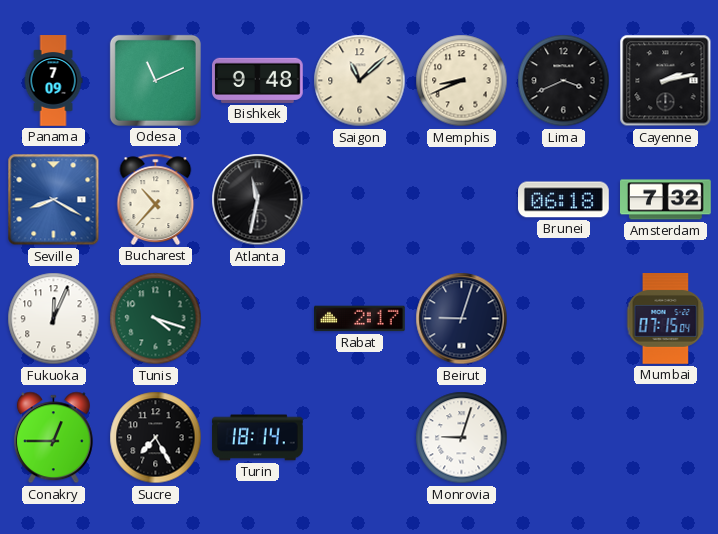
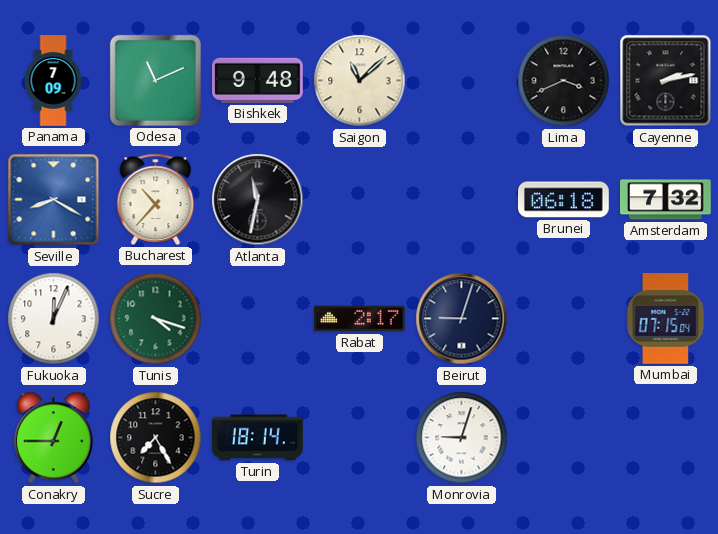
Memphis: 8:41 -> none (462, 81)
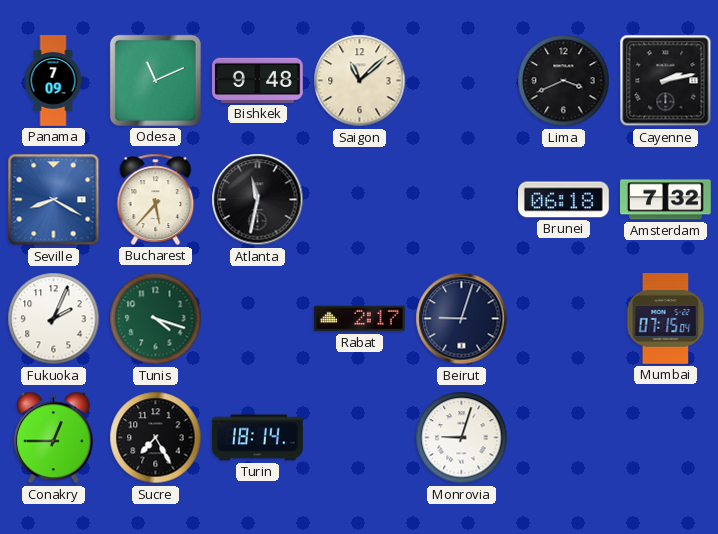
Bucharest: 10:37 -> 5:37 (156, 199)
Fukuoka: 12:04 -> 2:04 (54, 319)
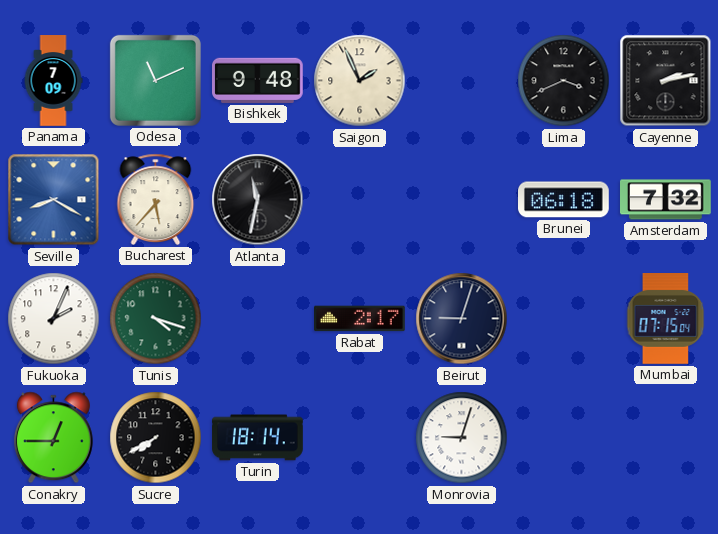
Saigon: 11:08 -> 1:56 (360, 81)
Sucre: 7:25 -> 7:40 (156, 438)
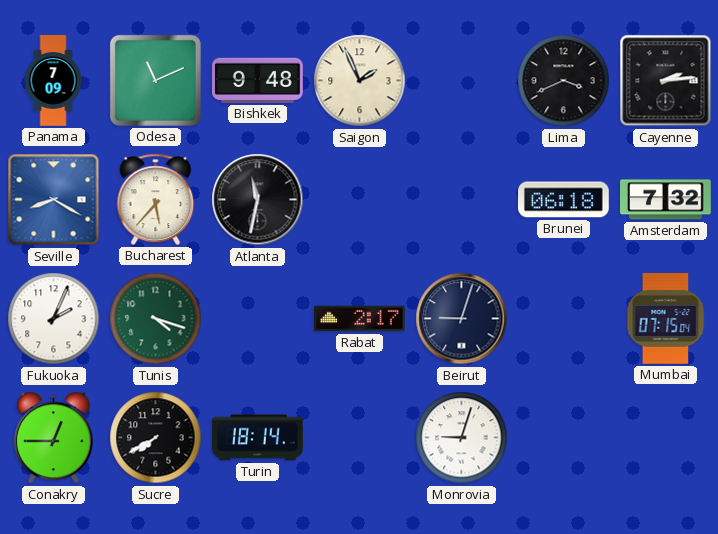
Cayenne: 2:13 -> 2:14 (666, 81)
